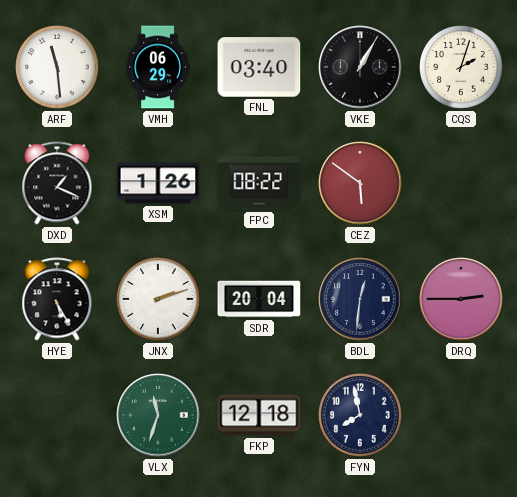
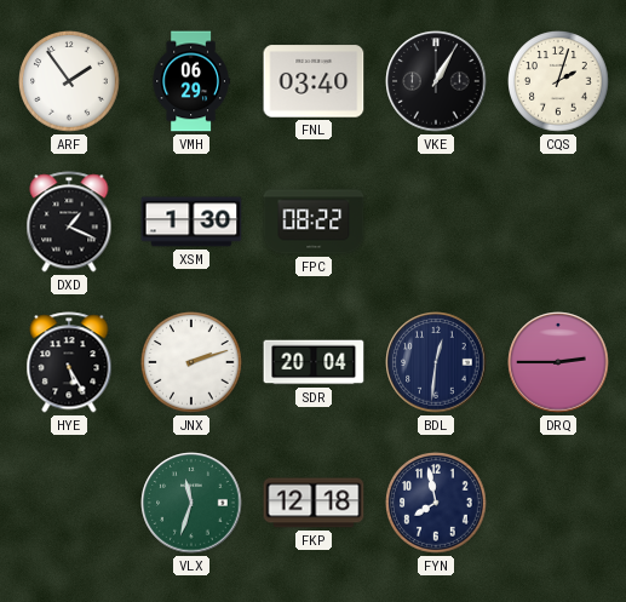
ARF: 11:29 -> 1:54 (69, 81)
XSM: 1:26 -> 1:30 (191, 222)
CEZ: 5:51 -> none (360, 183)
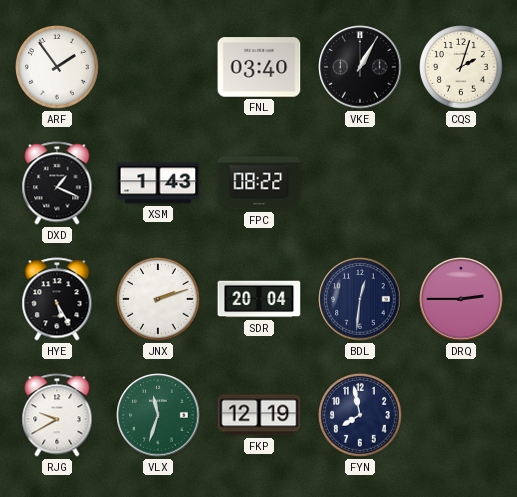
VMH: 06:29 -> none (191, 81)
XSM: 1:30 -> 1:43 (158, 183)
RJG: none -> 9:40 (57, 415)
FKP: 12:18 -> 12:19 (259, 415)
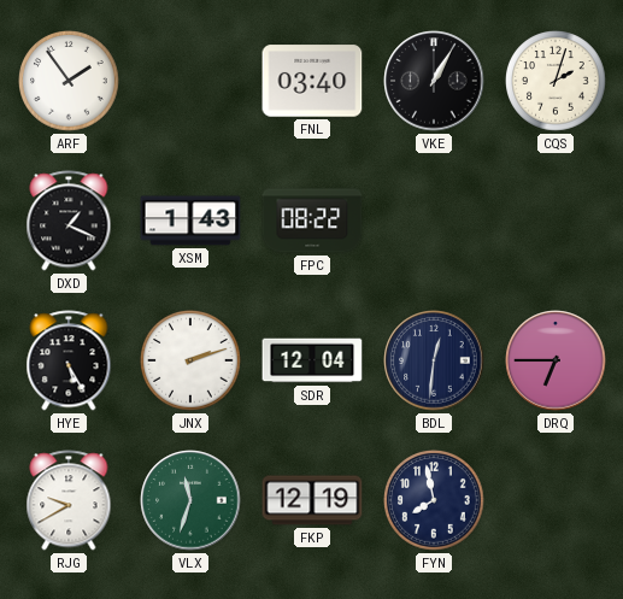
SDR: 20:04 -> 12:04 (312, 360)
DRQ: 2:45 -> 6:45 (556, 360)
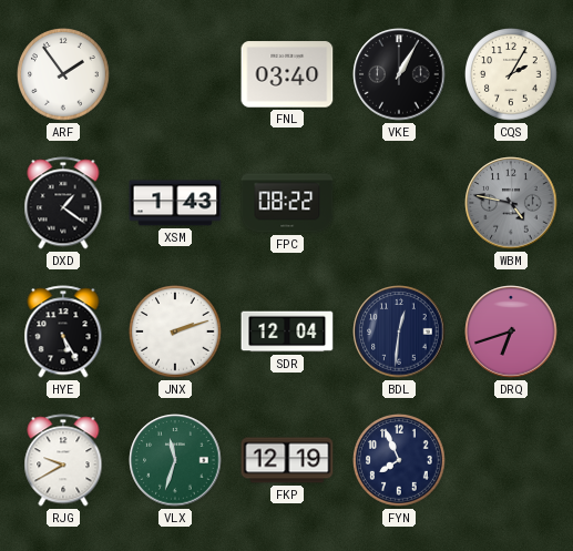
CQS: 2:03 -> 2:05 (511, 74)
DXD: 1:19 -> 1:21 (63, 203)
WBM: none -> 4:47 (511, 203)
DRQ: 6:45 -> 6:42 (511, 331)
FYN: 7:58 -> 7:56 (399, 460)
